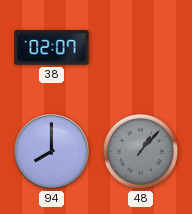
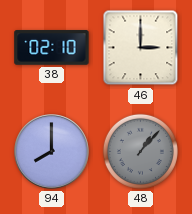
38: 02:07 -> 02:10 (52, 48)
46: none -> 3:00 (141, 48)
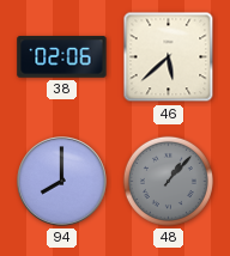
38: 02:10 -> 02:06 (62, 57)
46: 3:00 -> 5:38 (169, 57)
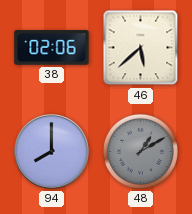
48: 1:07 -> 1:10 (140, 151)
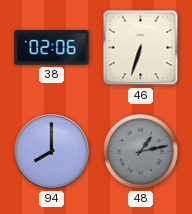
46: 5:38 -> 6:33 (141, 48)
48: 1:10 -> 1:13 (140, 151)
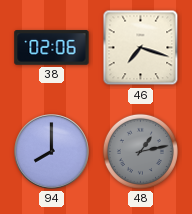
46: 6:33 -> 7:18 (141, 48)
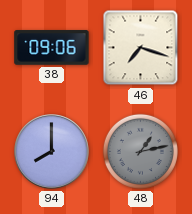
38: 02:06 -> 09:06 (52, 48)
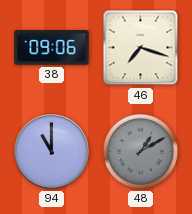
94: 8:00 -> 11:00 (52, 152)
48: 1:13 -> 1:10 (140, 151)
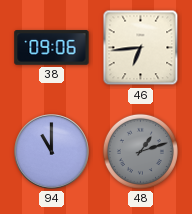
46: 7:18 -> 6:44 (141, 48)
48: 1:10 -> 1:12 (140, 151)
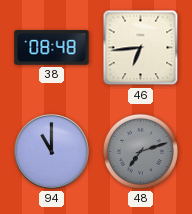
38: 09:06 -> 08:48 (52, 48)
48: 1:12 -> 7:12 (140, 151)
